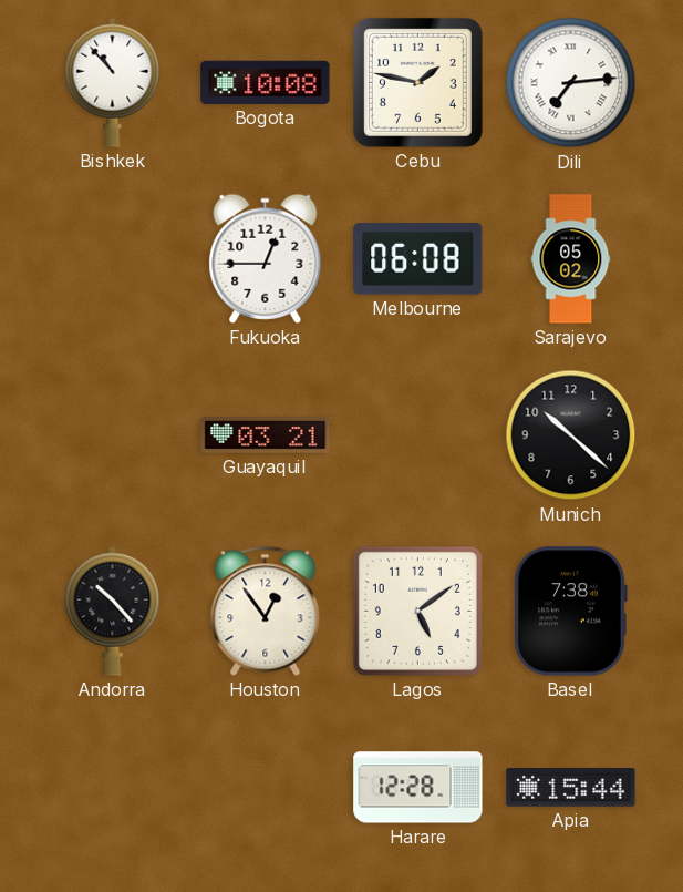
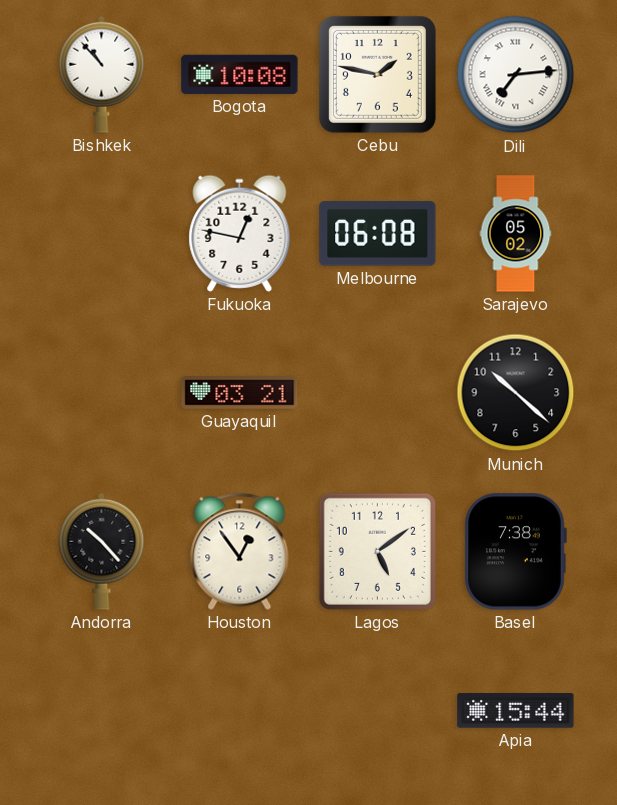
Fukuoka: 12:45 -> 12:47 (240, 233)
Harare: 12:28 -> none (418, 788)
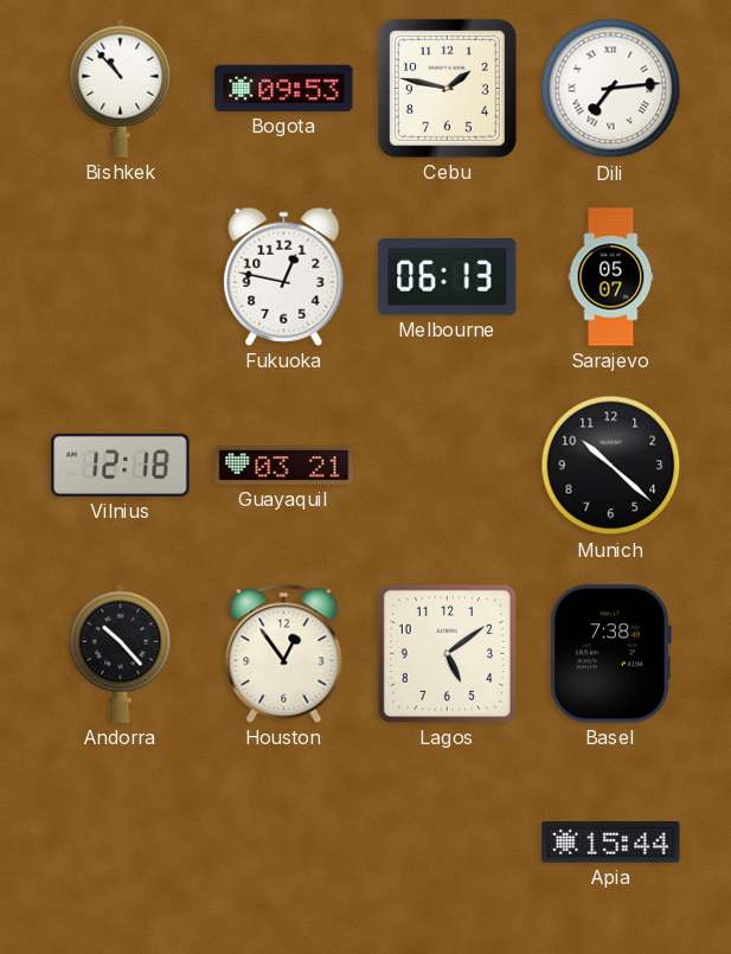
Bogota: 10:08 -> 09:53 (284, 88)
Melbourne: 06:08 -> 06:13 (448, 277)
Sarajevo: 05:02 -> 05:07 (611, 277)
Vilnius: none -> 12:18 (121, 465)
